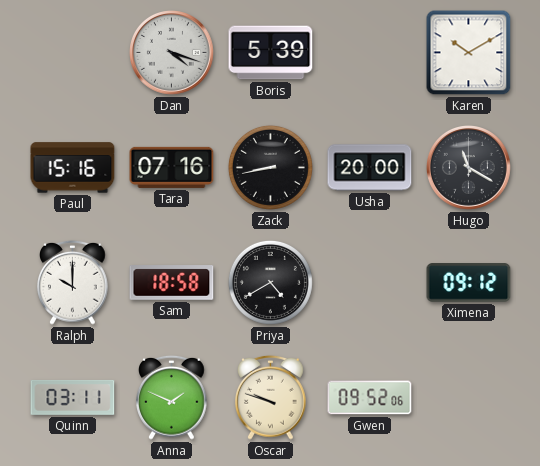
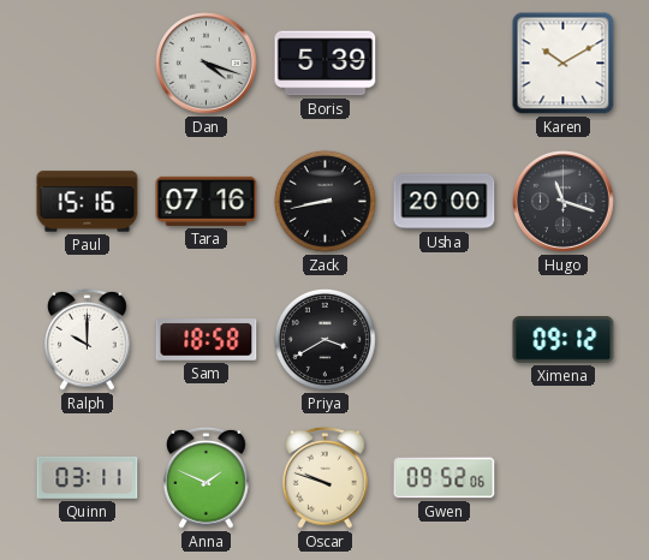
Hugo: 11:20 -> 11:18 (564, 202)
Priya: 4:40 -> 3:40 (324, 339)
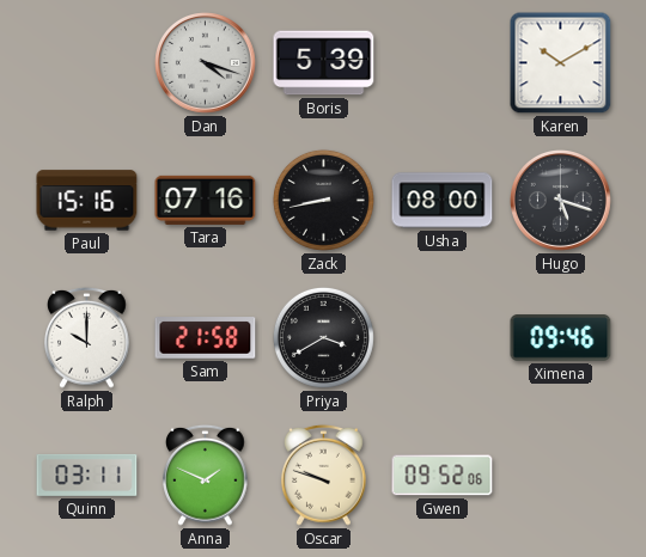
Usha: 20:00 -> 08:00 (443, 201)
Hugo: 11:18 -> 5:18 (561, 201)
Sam: 18:58 -> 21:58 (206, 338)
Ximena: 09:12 -> 09:46 (561, 338)
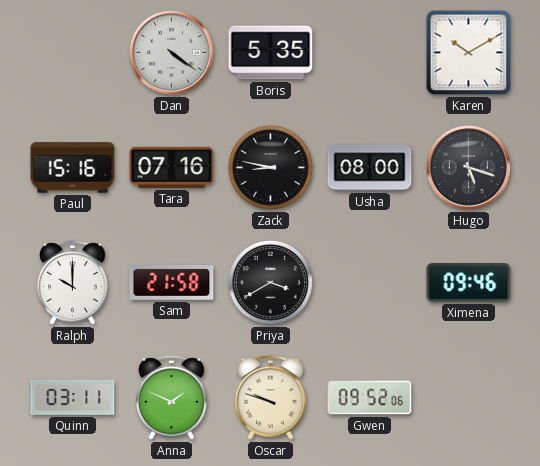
Dan: 4:18 -> 4:21 (172, 53)
Boris: 5:39 -> 5:35 (271, 53)
Zack: 8:43 -> 8:47 (270, 167)
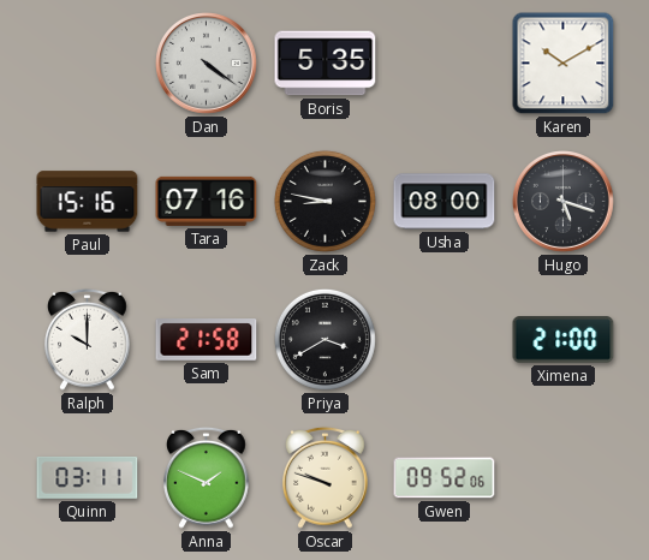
Ximena: 09:46 -> 21:00 (564, 340)
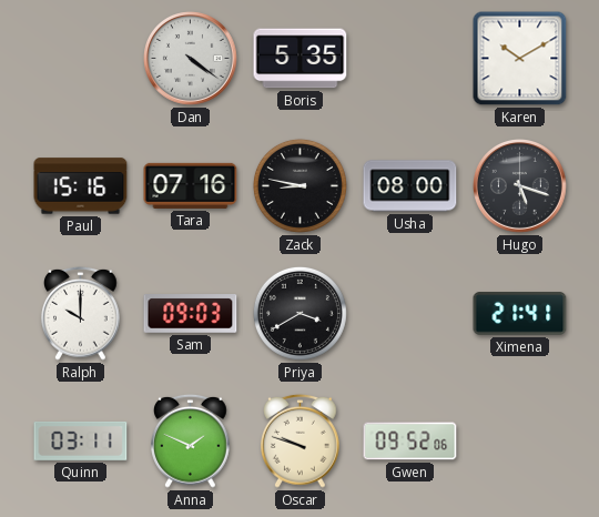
Sam: 21:58 -> 09:03 (191, 314)
Ximena: 21:00 -> 21:41 (520, 314)
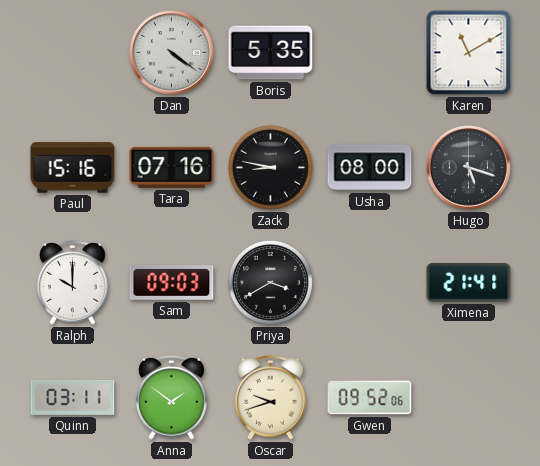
Karen: 10:10 -> 11:10 (469, 53)
Anna: 1:49 -> 1:51 (172, 397)
Oscar: 9:48 -> 9:42 (271, 397)
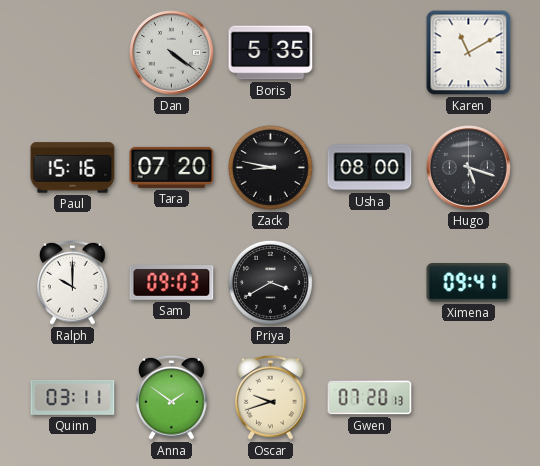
Tara: 07:16 -> 07:20 (172, 167)
Ximena: 21:41 -> 09:41 (469, 283)
Gwen: 09:52 -> 07:20 (370, 398)
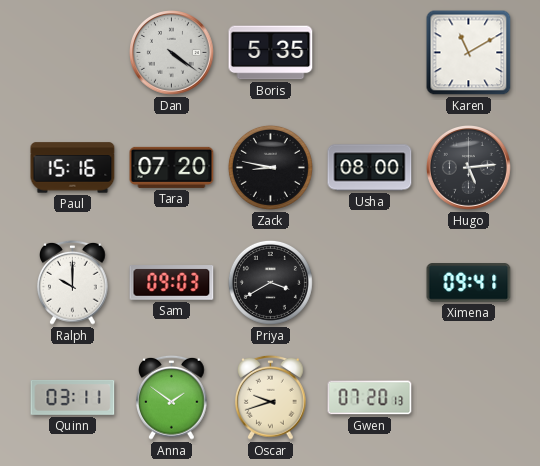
Hugo: 5:18 -> 5:14 (469, 168)
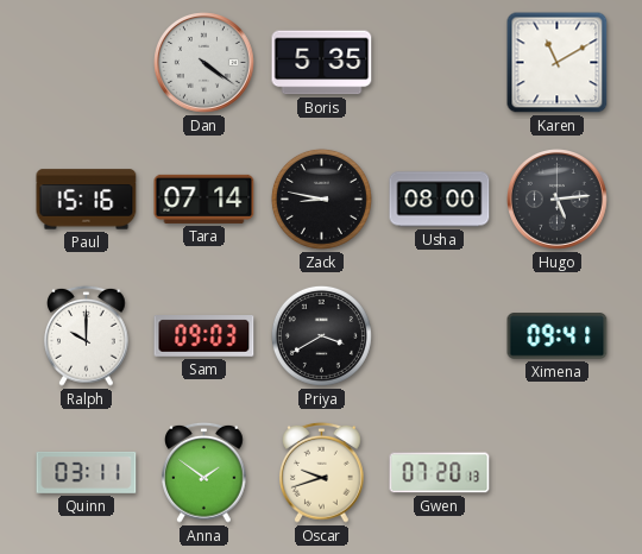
Tara: 07:20 -> 07:14 (204, 199)
